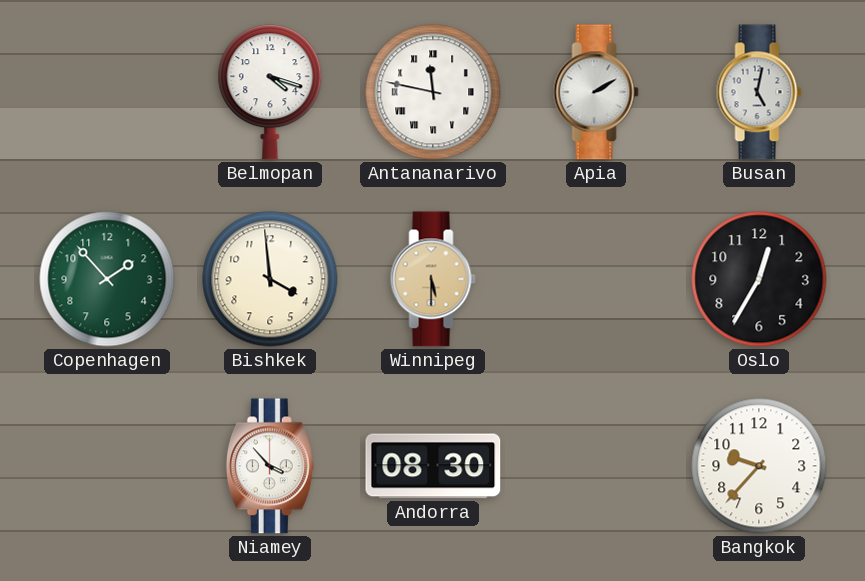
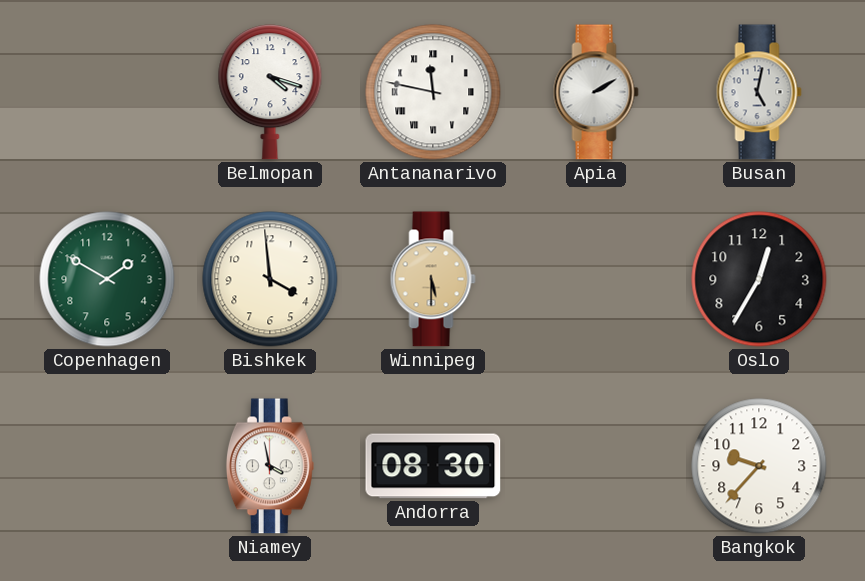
Copenhagen: 1:53 -> 1:50 (107, 279)
Niamey: 3:53 -> 3:58 (270, 466)
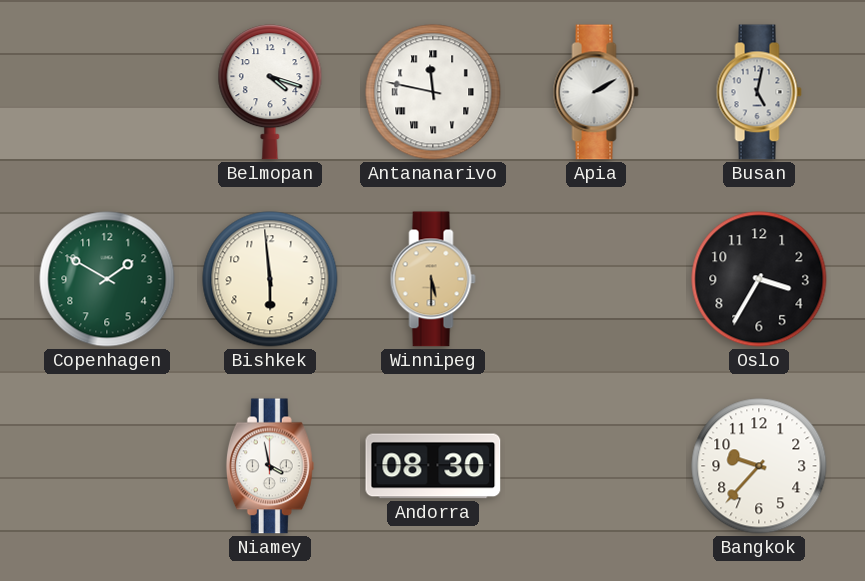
Bishkek: 3:59 -> 5:59 (270, 279)
Oslo: 12:35 -> 3:35 (759, 279)
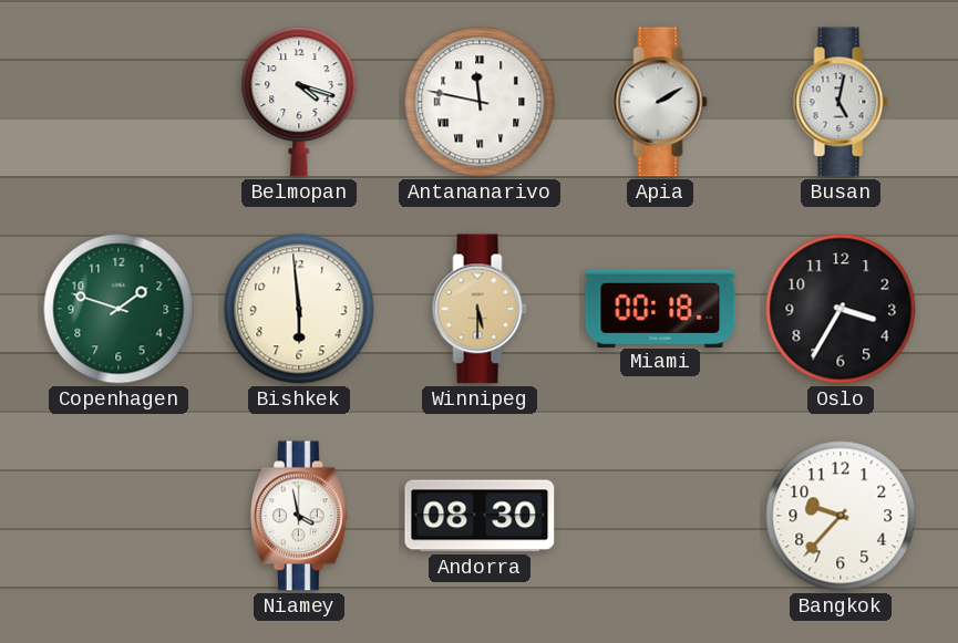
Copenhagen: 1:50 -> 1:48 (119, 309)
Miami: none -> 00:18 (660, 308)
